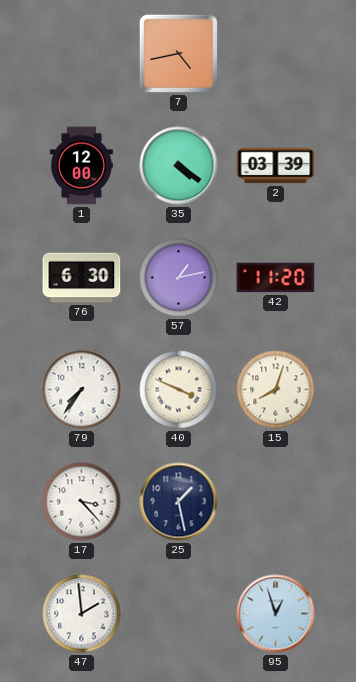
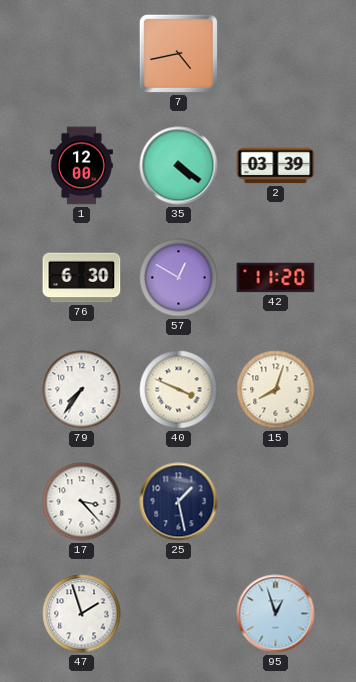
57: 1:13 -> 12:50 (179, 278)
47: 1:59 -> 1:57 (82, 614)
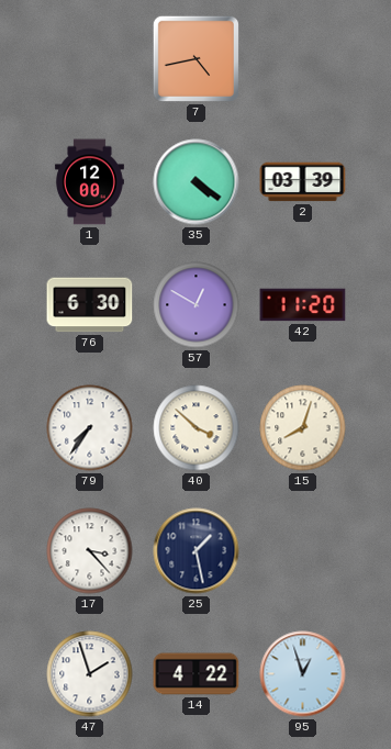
40: 3:49 -> 3:52 (197, 428)
14: none -> 4:22 (197, 674)
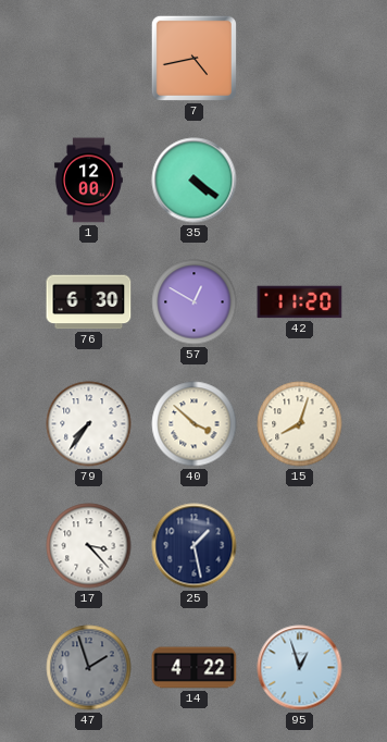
2: 03:39 -> none (303, 182)
47 dial: white -> grey (89, 668)
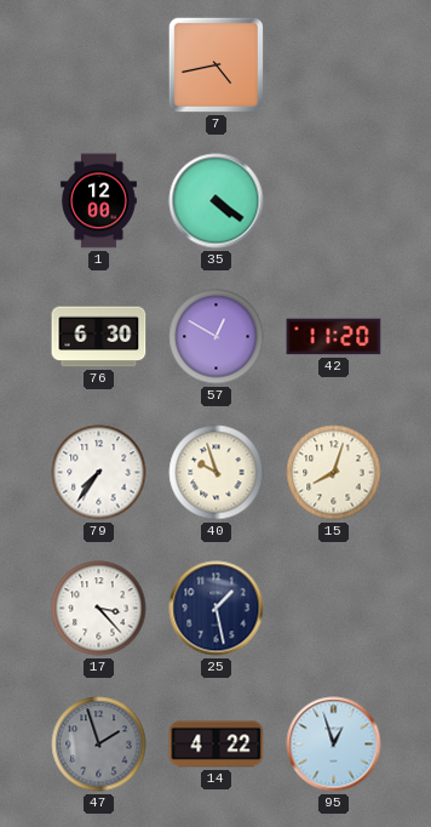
40: 3:52 -> 9:57 (217, 473)
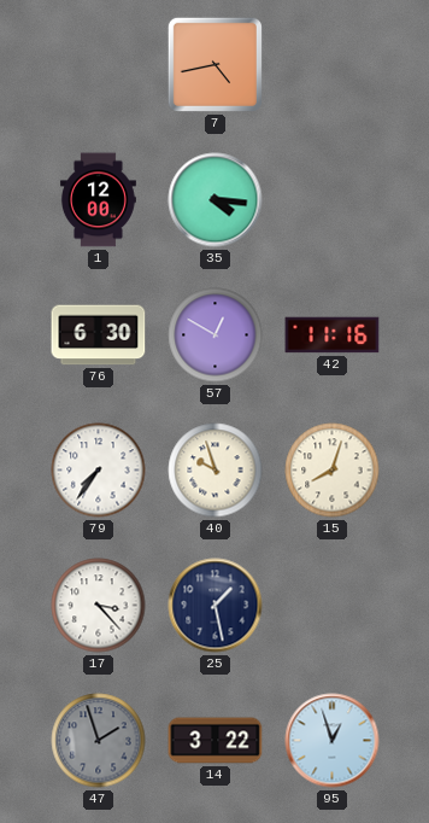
35: 4:21 -> 4:16 (216, 200)
42: 11:20 -> 11:16 (333, 335)
14: 4:22 -> 3:22 (216, 741)
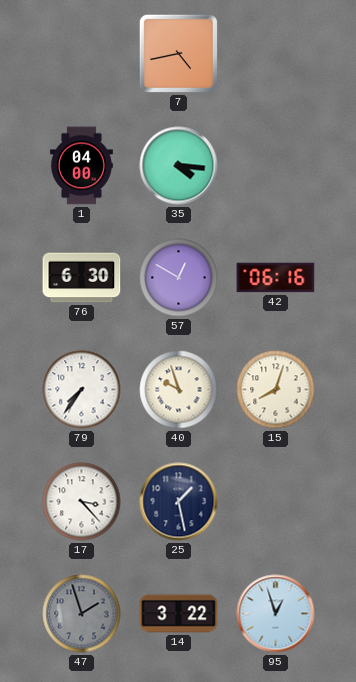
1: 12:00 -> 04:00 (81, 166)
42: 11:16 -> 06:16 (276, 278)
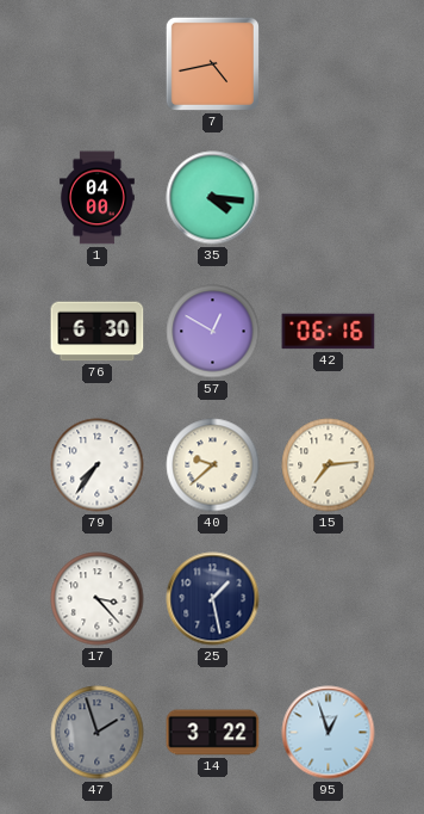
40: 9:57 -> 9:38 (213, 465)
15: 8:03 -> 7:14 (329, 465)
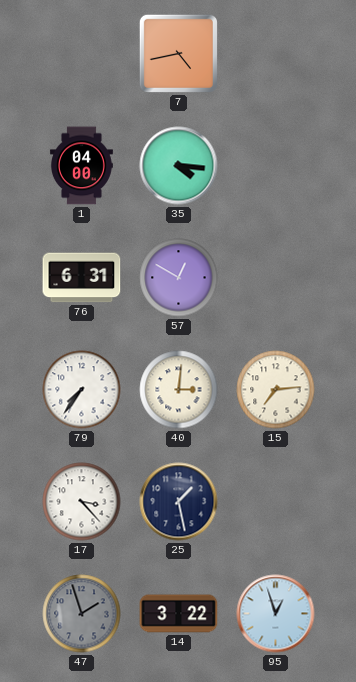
76: 6:30 -> 6:31 (82, 278)
42: 06:16 -> none (329, 332)
40: 9:38 -> 3:01 (179, 390)
